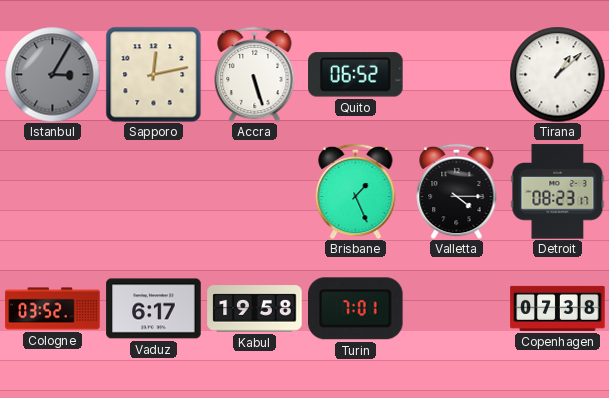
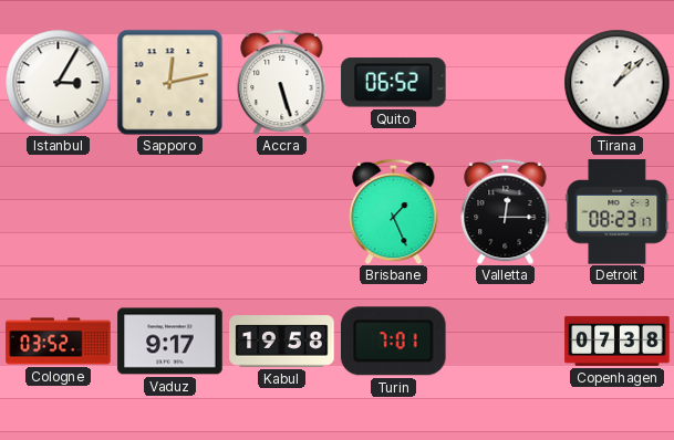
Istanbul dial: grey -> white (58, 82)
Valletta: 4:15 -> 12:15 (506, 211)
Vaduz: 6:17 -> 9:17 (170, 342)
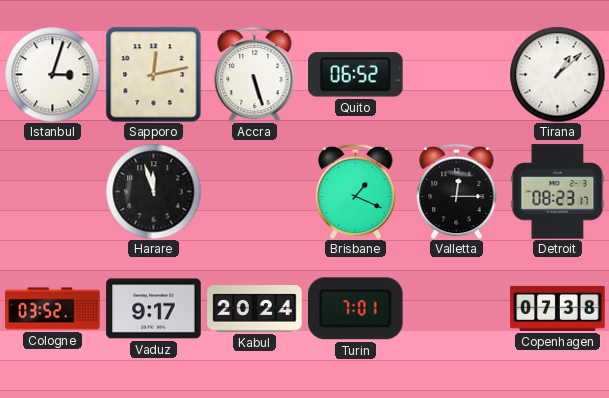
Istanbul: 3:05 -> 3:03 (52, 74)
Harare: none -> 11:57 (153, 191)
Brisbane: 1:26 -> 1:19 (356, 191)
Kabul: 19:58 -> 20:24 (255, 309)
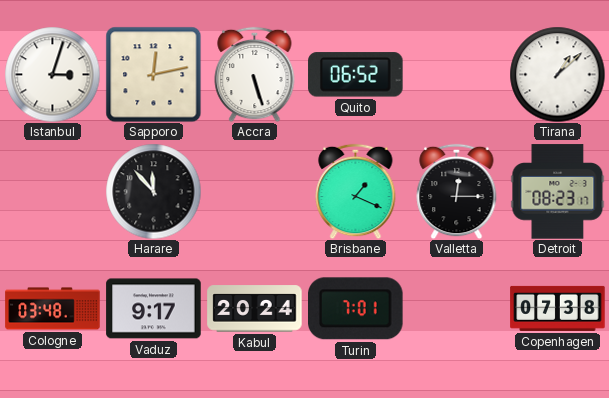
Harare: 11:57 -> 11:53 (153, 191)
Cologne: 03:52 -> 03:48 (53, 309)
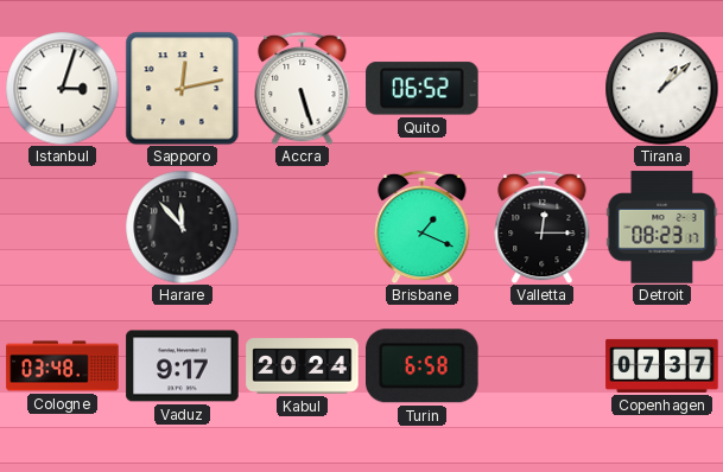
Turin: 7:01 -> 6:58 (423, 366)
Copenhagen: 07:38 -> 07:37 (662, 365)
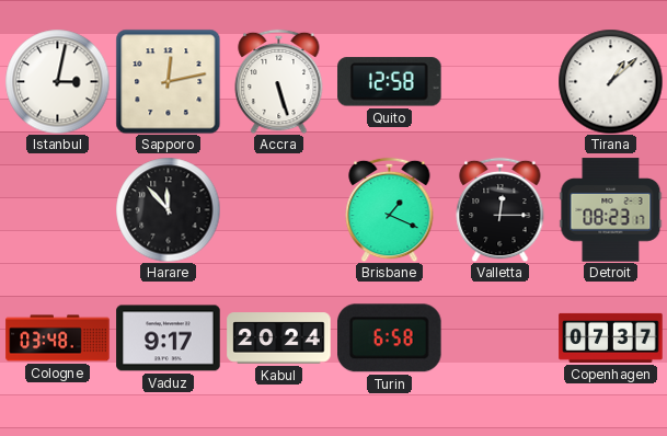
Istanbul: 3:03 -> 3:02 (57, 81)
Quito: 06:52 -> 12:58 (390, 82)
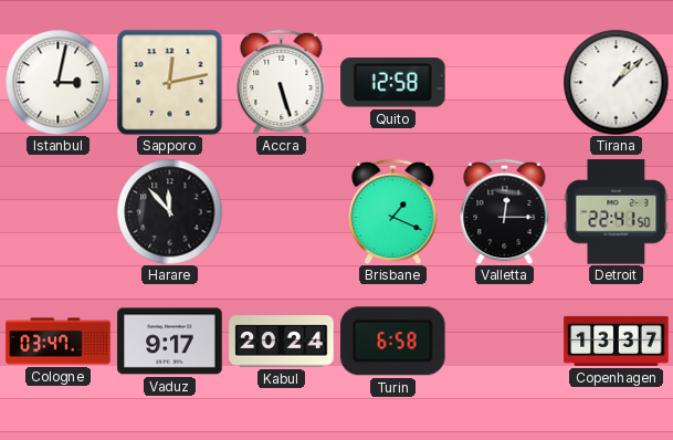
Detroit: 08:23 -> 22:41 (617, 212)
Cologne: 03:48 -> 03:47 (59, 342)
Copenhagen: 07:37 -> 13:37 (617, 341)
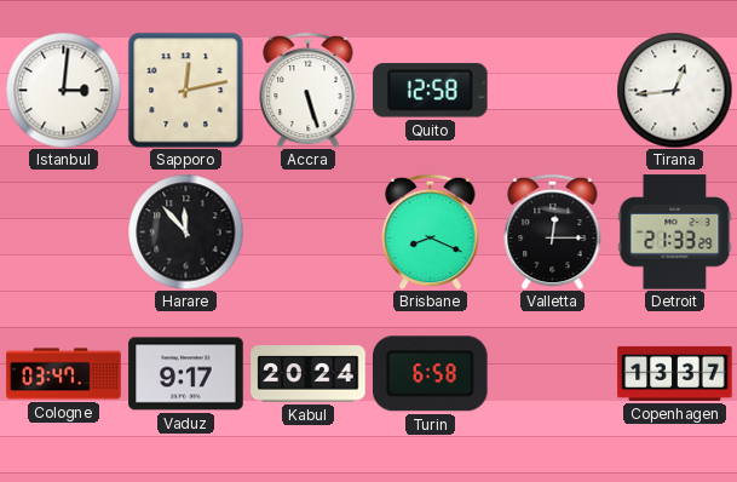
Istanbul: 3:02 -> 3:01 (63, 90)
Tirana: 1:08 -> 12:44 (674, 90)
Brisbane: 1:19 -> 8:19 (431, 231)
Detroit: 22:41 -> 21:33 (675, 233)
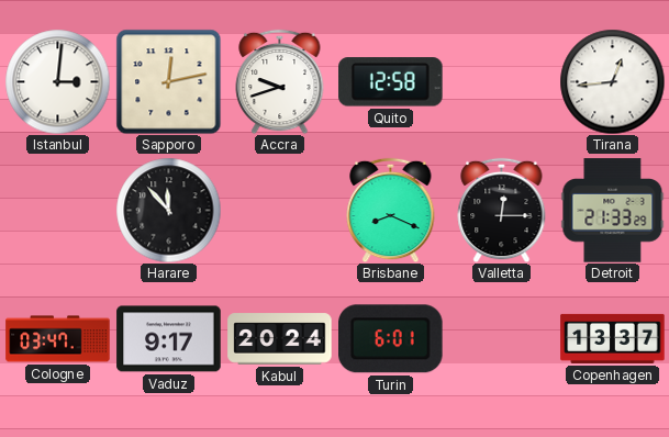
Accra: 5:27 -> 9:42 (280, 81)
Turin: 6:58 -> 6:01 (391, 339)
